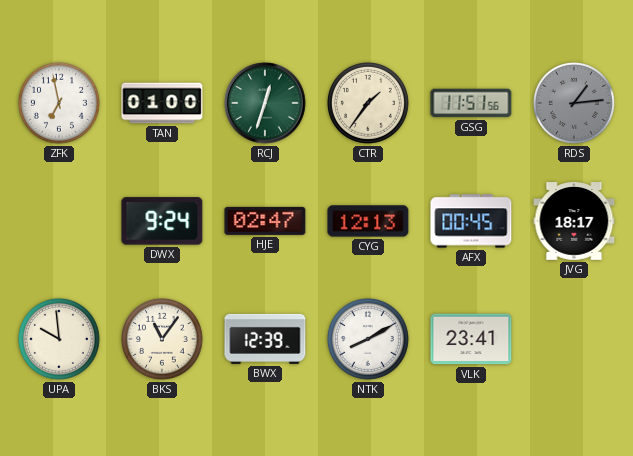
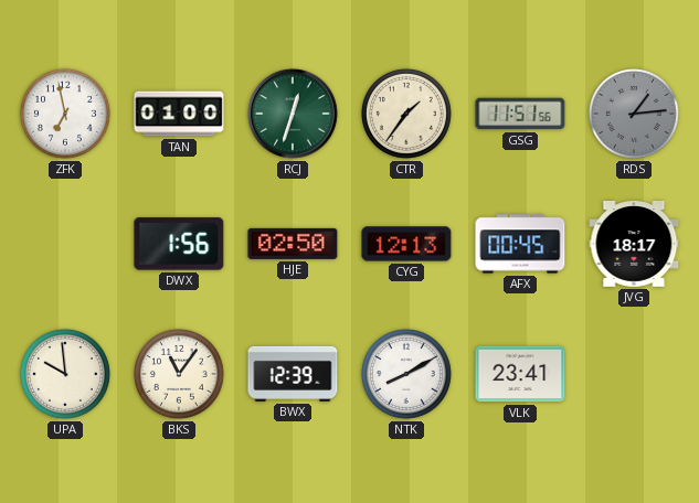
DWX: 9:24 -> 1:56 (179, 244)
HJE: 02:47 -> 02:50 (293, 244)
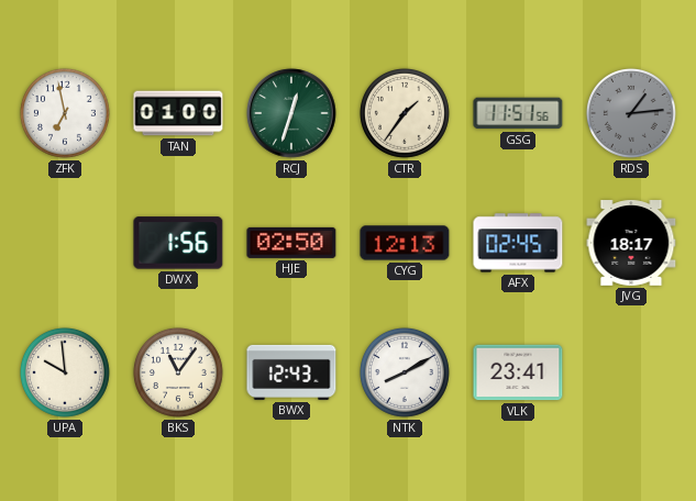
AFX: 00:45 -> 02:45 (518, 243)
BWX: 12:39 -> 12:43 (291, 372)
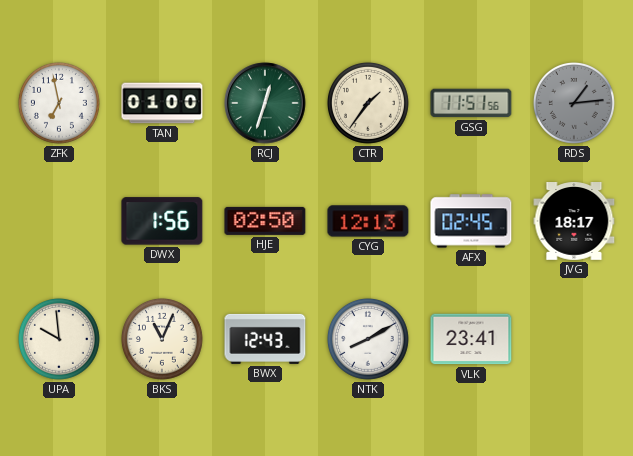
BKS: 11:06 -> 11:04 (162, 339)
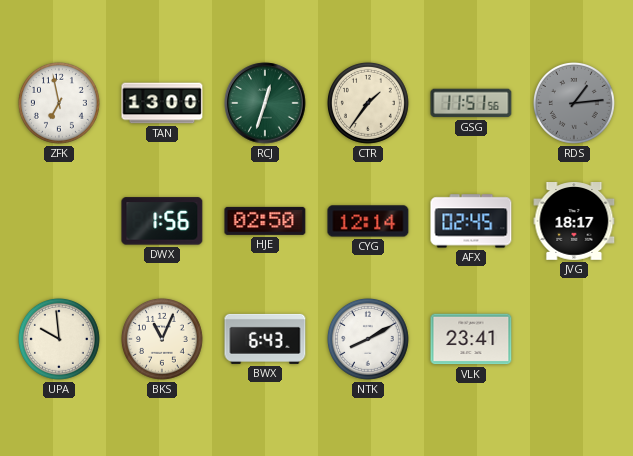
TAN: 01:00 -> 13:00 (162, 103)
CYG: 12:13 -> 12:14 (368, 221)
BWX: 12:43 -> 6:43 (265, 339)
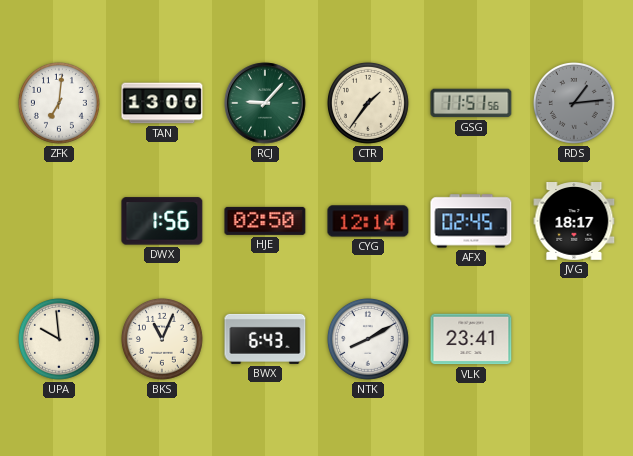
ZFK: 6:58 -> 7:01 (59, 103)
RCJ: 12:33 -> 9:07 (265, 103)
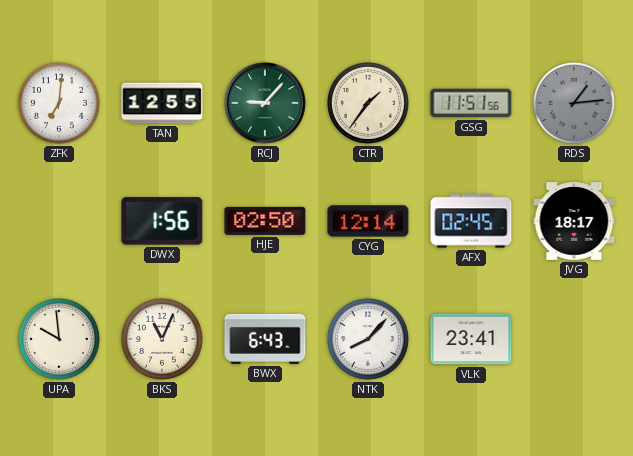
TAN: 13:00 -> 12:55 (162, 103)
NTK: 8:10 -> 8:07 (368, 339)
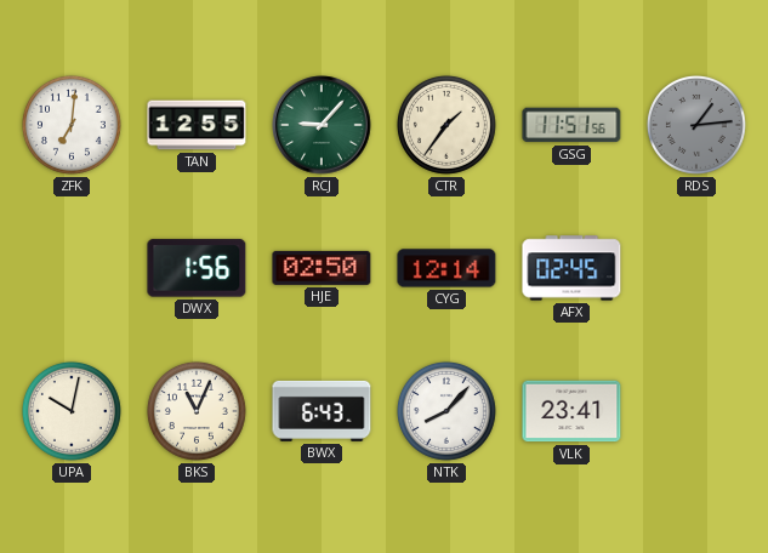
JVG: 18:17 -> none (574, 222)
UPA: 9:59 -> 10:02 (72, 411)
